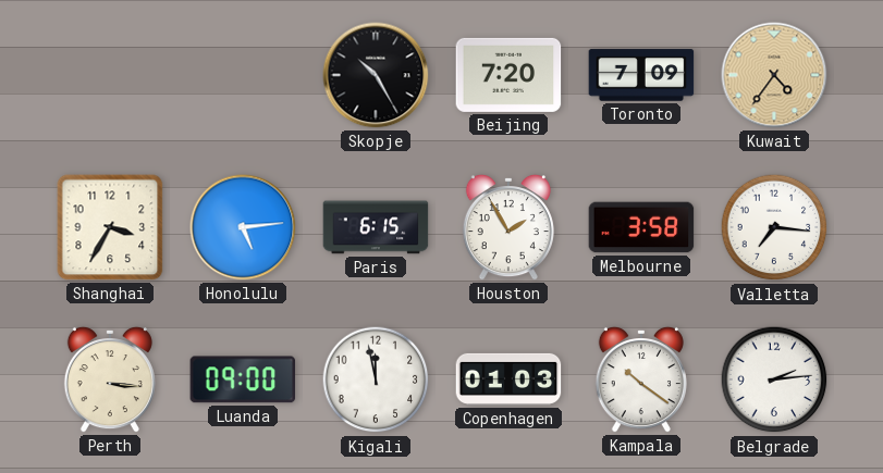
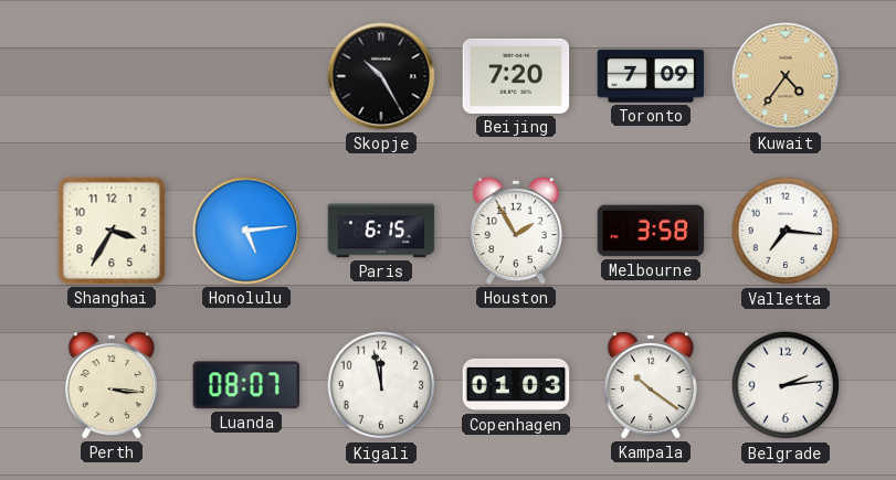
Luanda: 09:00 -> 08:07 (246, 385)
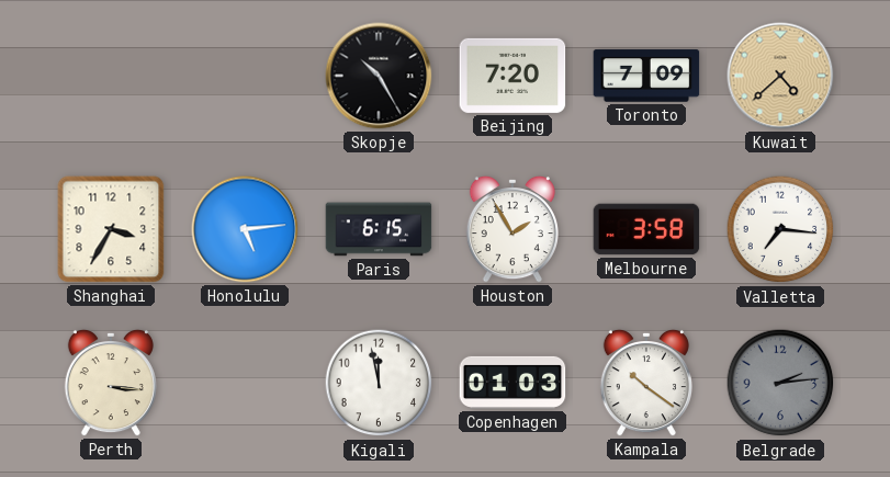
Kuwait: 4:36 -> 4:38 (780, 76)
Luanda: 08:07 -> none (246, 385)
Belgrade dial: white -> grey (780, 383)
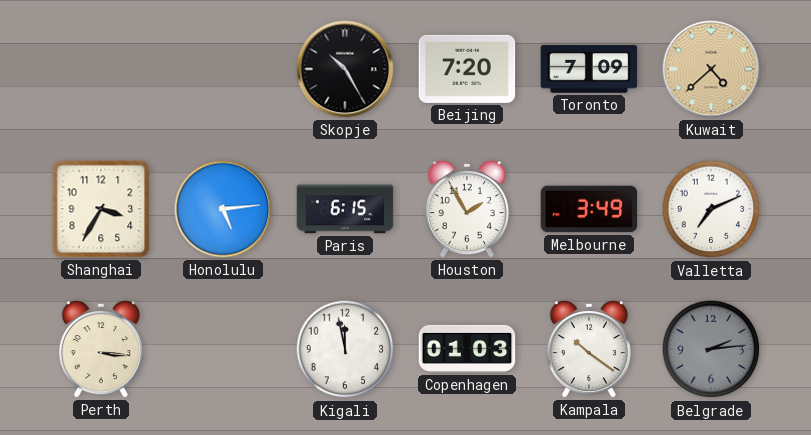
Melbourne: 3:58 -> 3:49 (589, 209)
Valletta: 7:16 -> 7:11 (711, 209)
